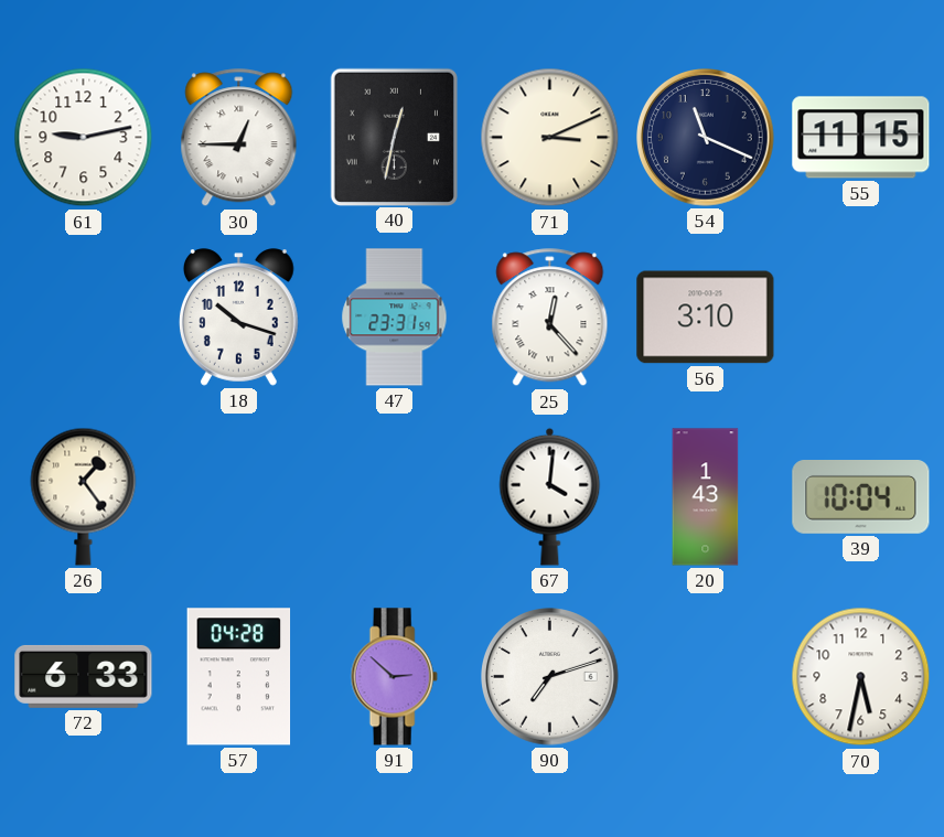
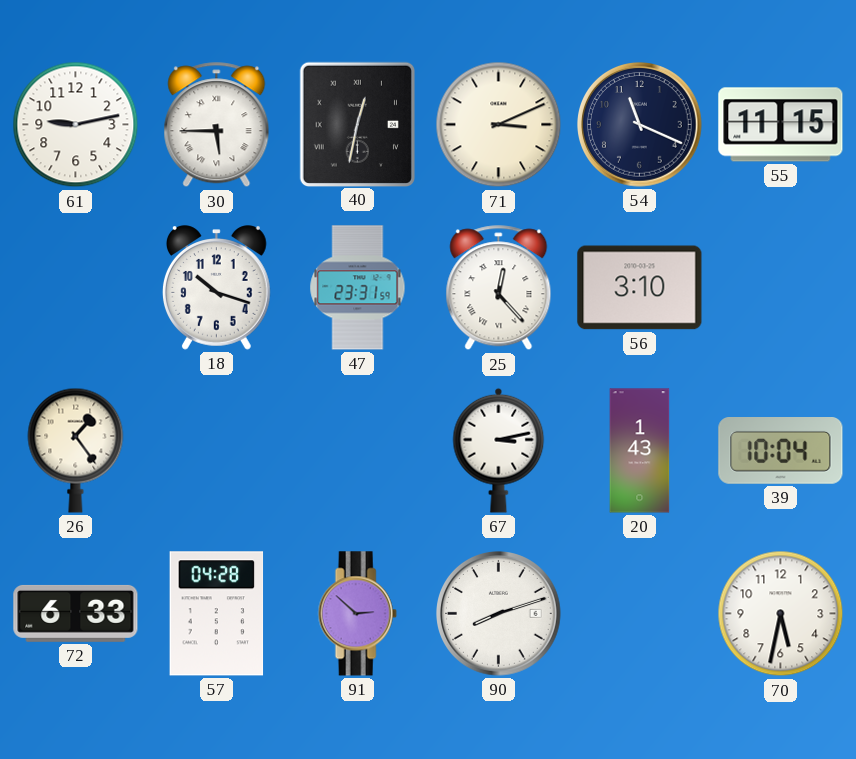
30: 12:45 -> 5:45 (217, 125)
67: 4:01 -> 3:13 (499, 450)
90: 7:12 -> 8:12 (499, 614)
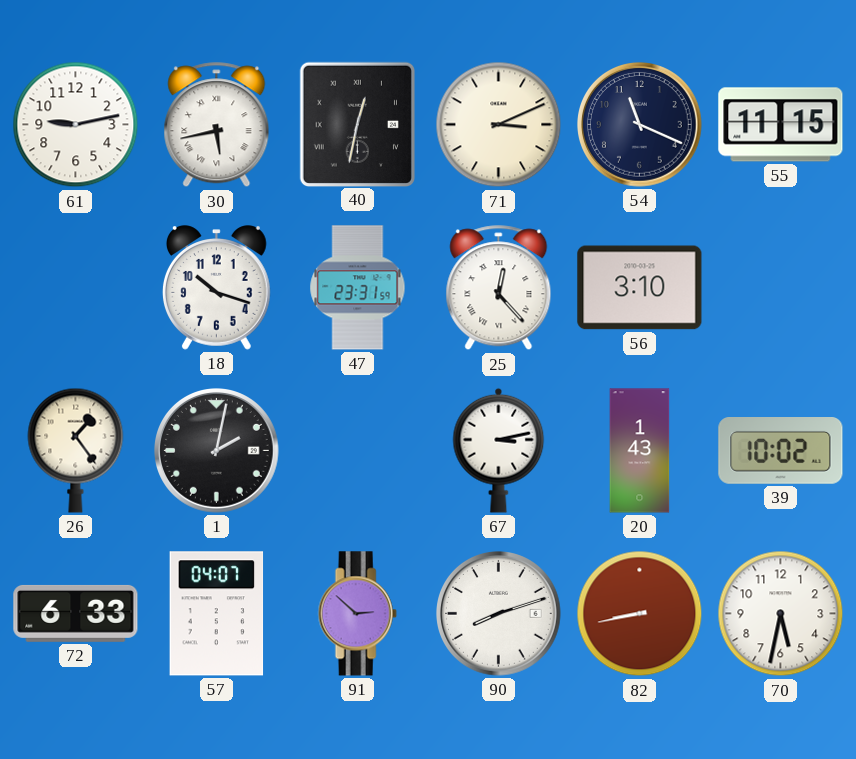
30: 5:45 -> 5:43 (217, 125)
1: none -> 2:02 (217, 451)
39: 10:04 -> 10:02 (781, 451)
57: 04:28 -> 04:07 (217, 614)
82: none -> 8:43 (640, 614)
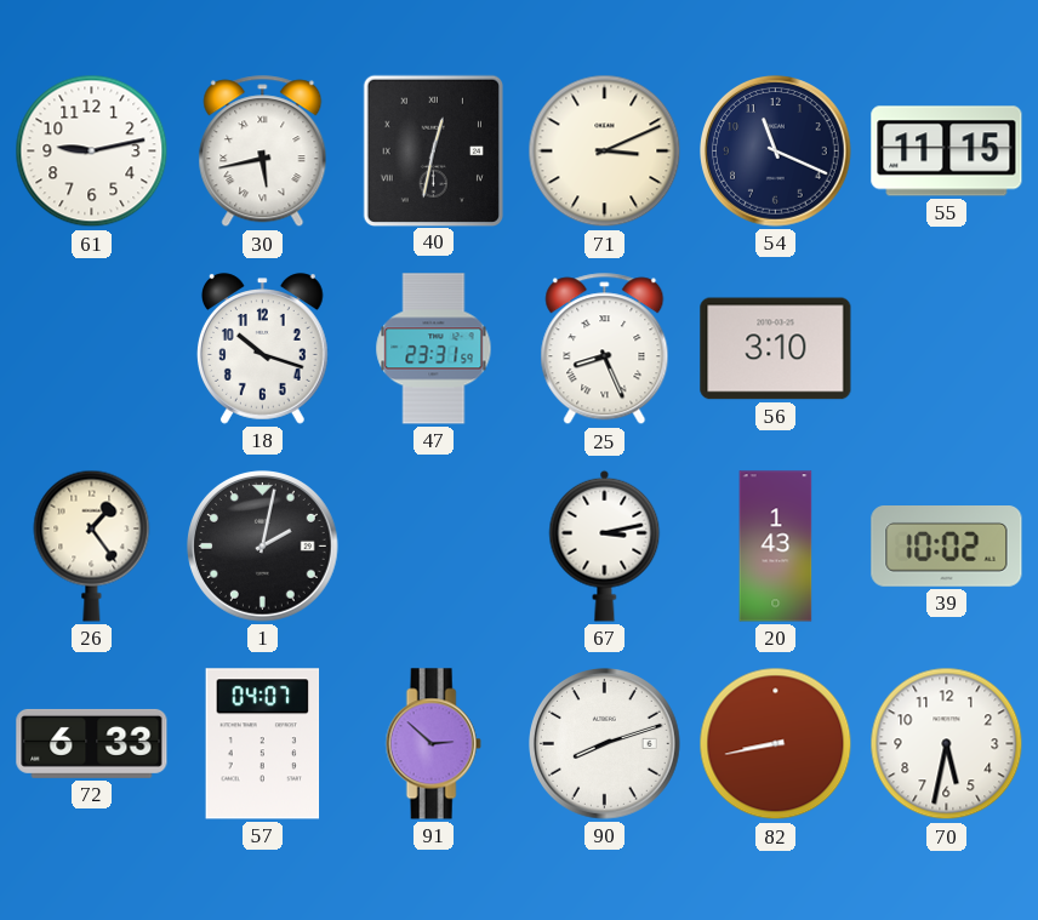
25: 12:23 -> 8:26 (605, 349)
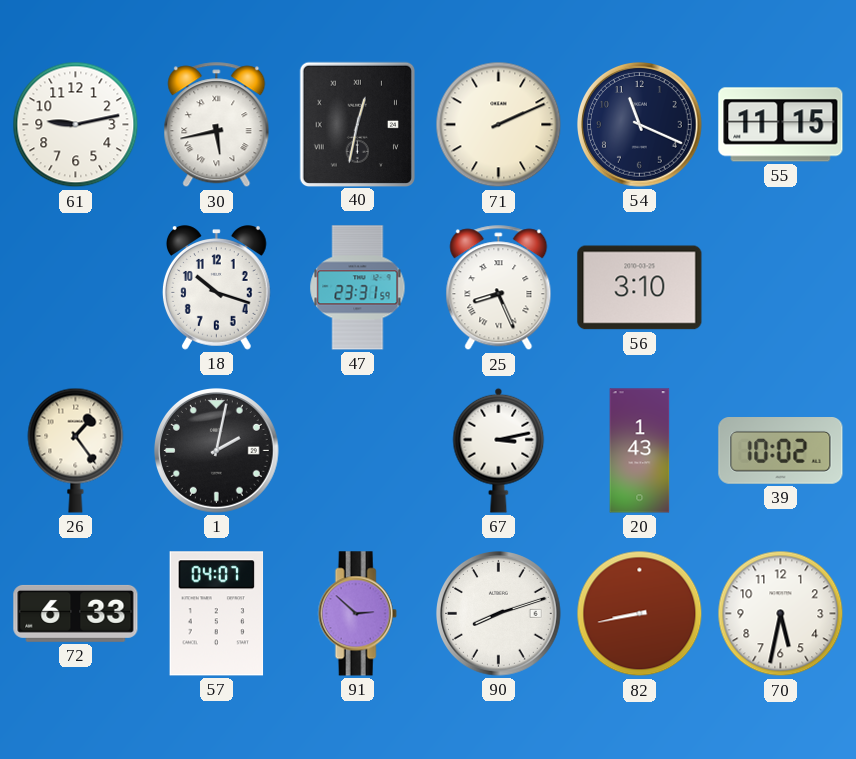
71: 3:11 -> 2:11 (499, 125)
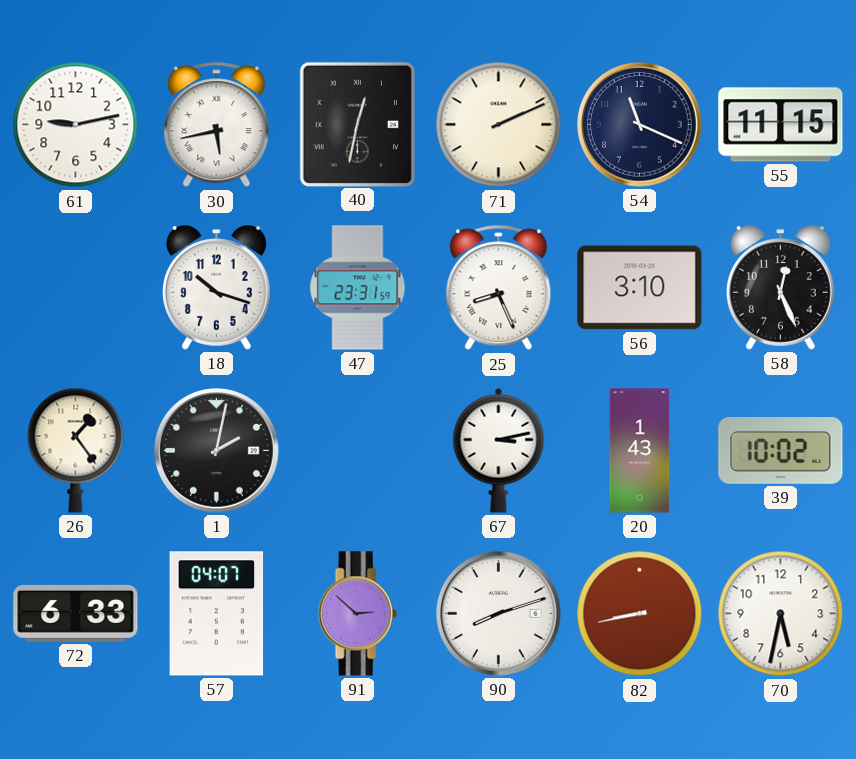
58: none -> 12:26 (780, 288)
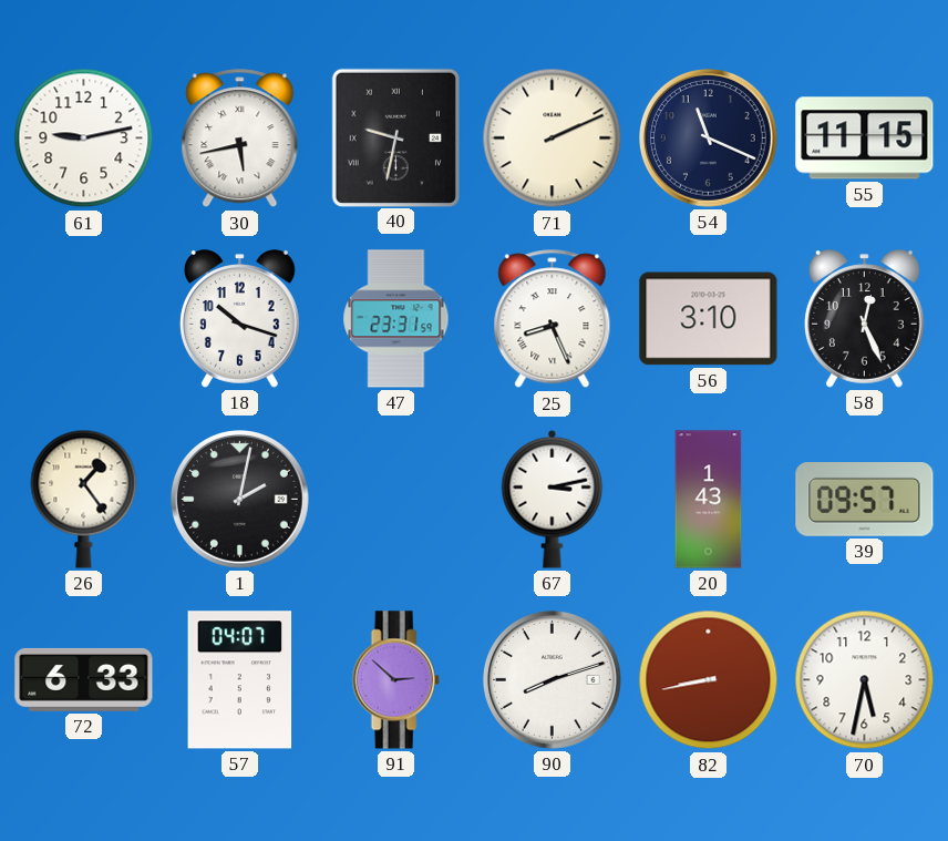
40: 12:32 -> 9:32 (395, 137)
39: 10:02 -> 09:57 (865, 500)
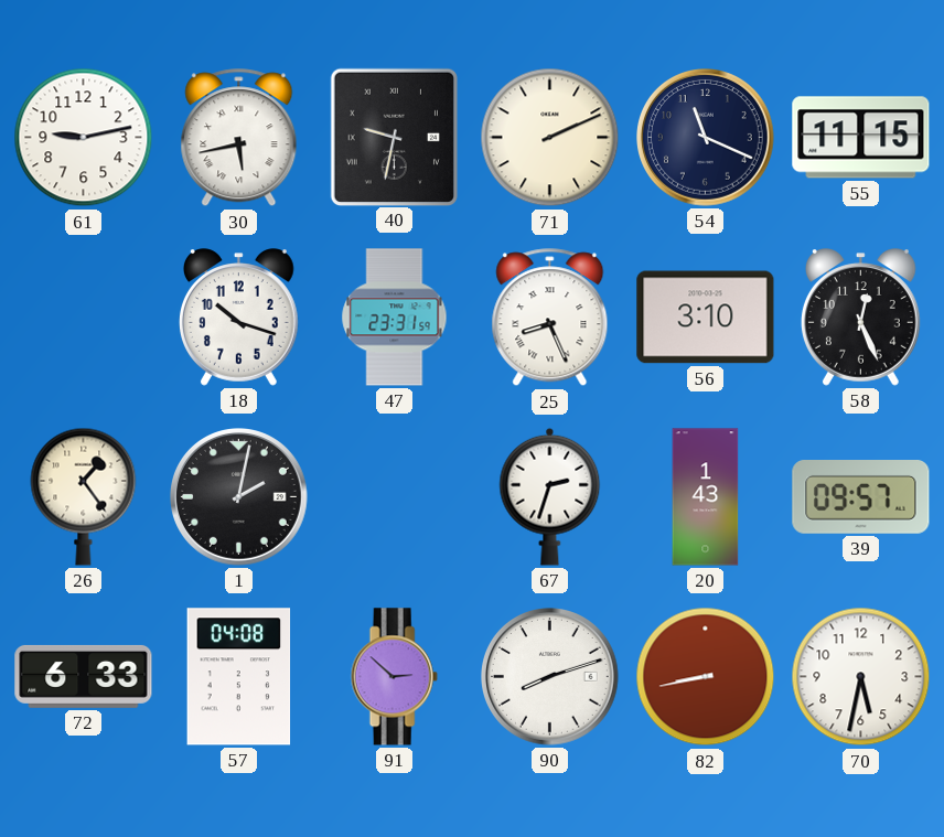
67: 3:13 -> 2:33 (550, 496)
57: 04:07 -> 04:08 (239, 677)
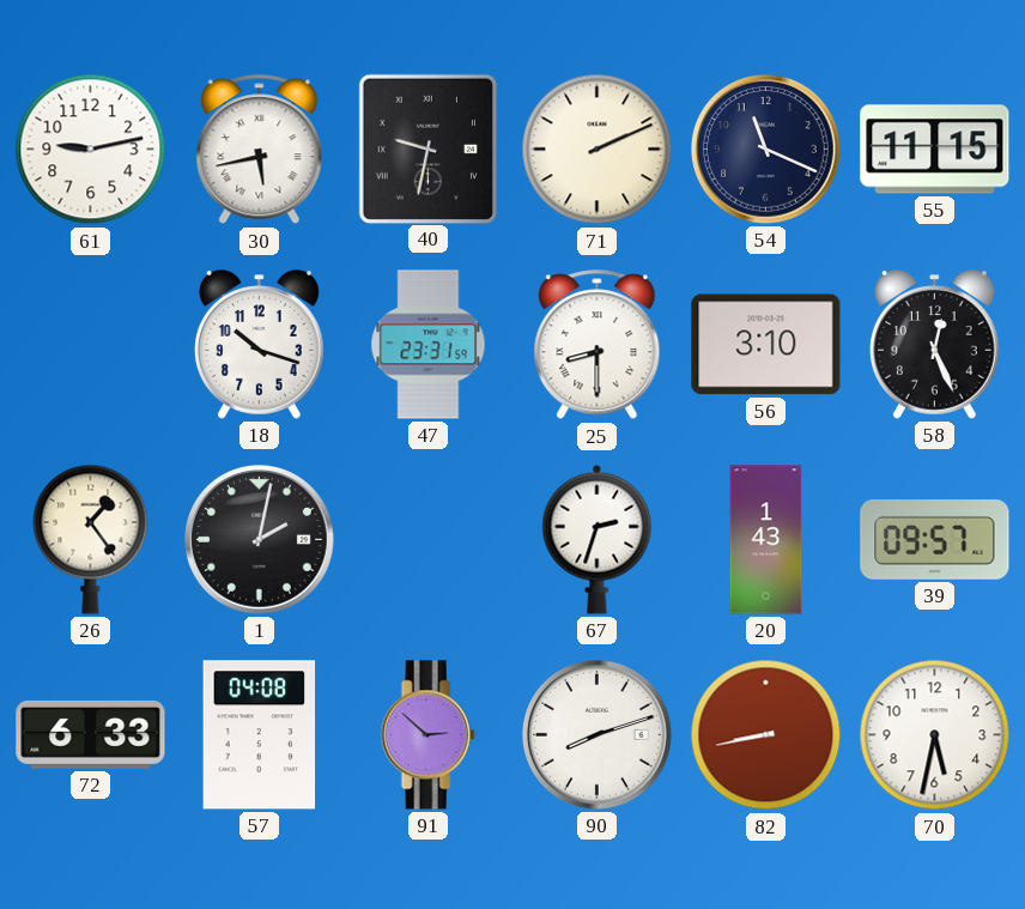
25: 8:26 -> 8:30 (598, 345)
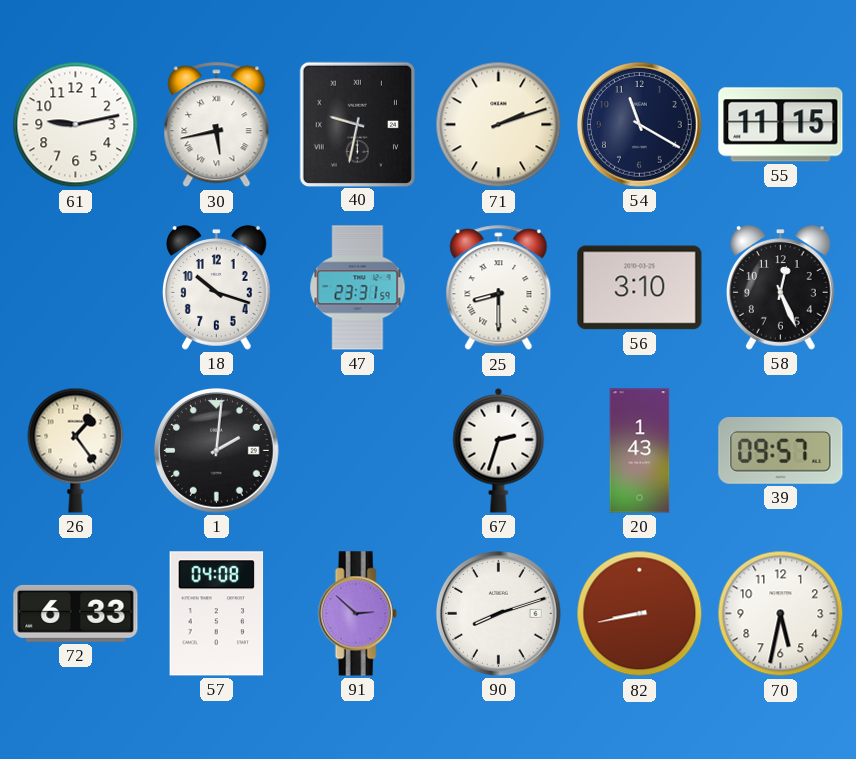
71: 2:11 -> 2:12 (499, 125)
54: 11:19 -> 11:20 (640, 125)
1: 2:02 -> 2:01 (217, 451)
